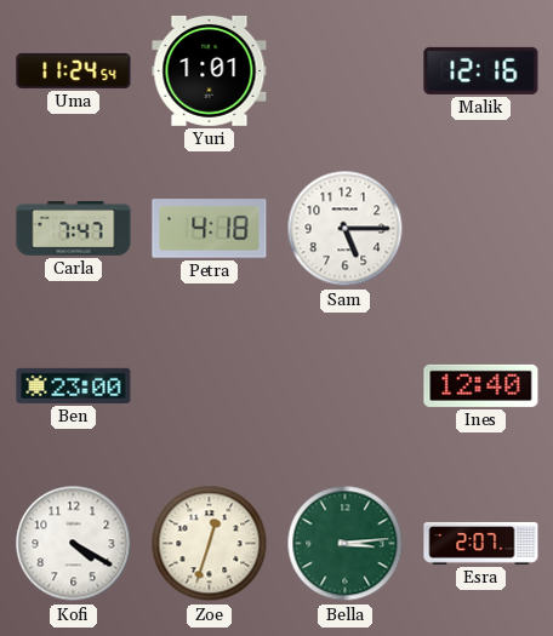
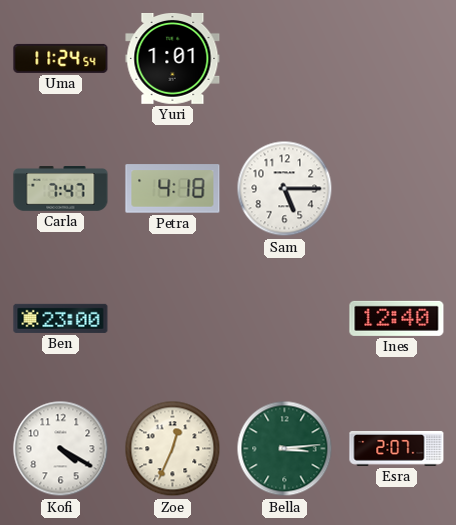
Malik: 12:16 -> none (481, 70)
Zoe: 12:33 -> 12:34 (173, 449)
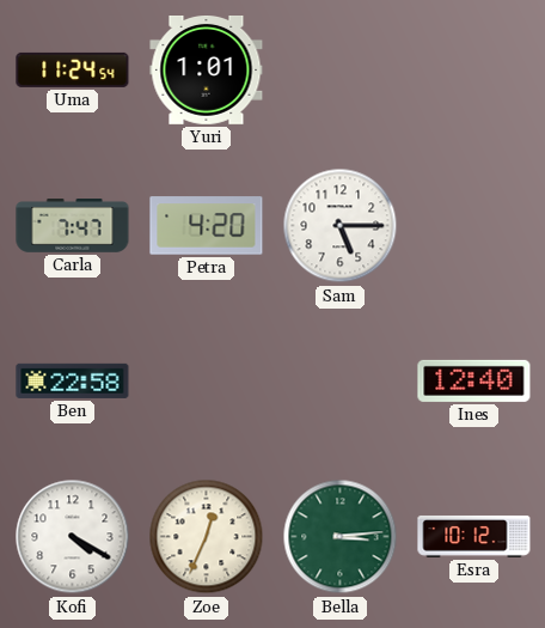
Petra: 4:18 -> 4:20 (207, 226)
Ben: 23:00 -> 22:58 (73, 380)
Esra: 2:07 -> 10:12 (474, 536)
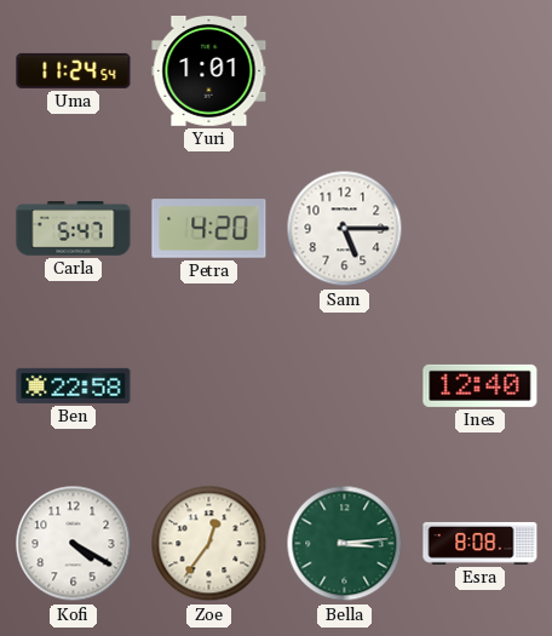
Carla: 7:47 -> 5:47 (74, 229)
Zoe: 12:34 -> 12:36 (209, 544)
Esra: 10:12 -> 8:08 (481, 543)
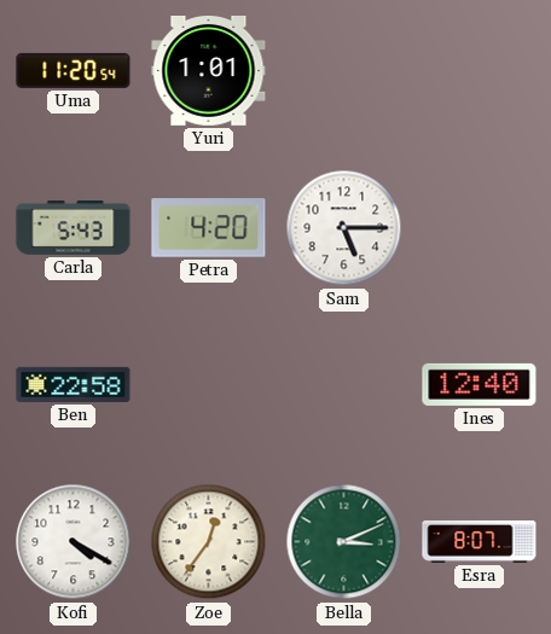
Uma: 11:24 -> 11:20 (74, 70)
Carla: 5:47 -> 5:43 (74, 228)
Bella: 3:14 -> 3:11 (344, 542)
Esra: 8:08 -> 8:07 (480, 541)
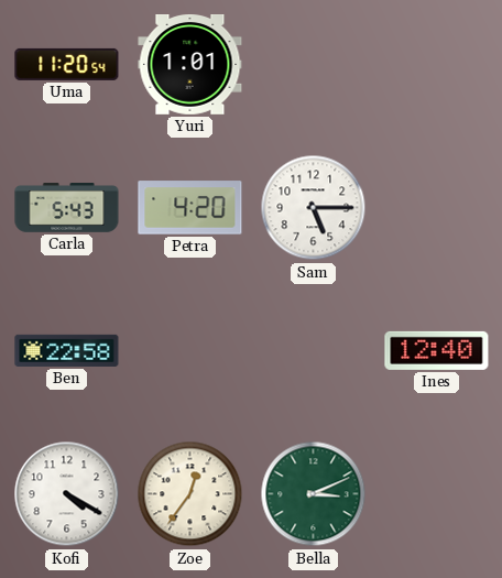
Esra: 8:07 -> none (480, 541)
